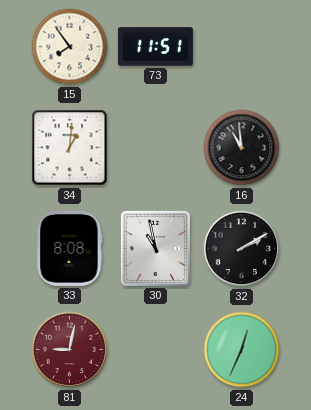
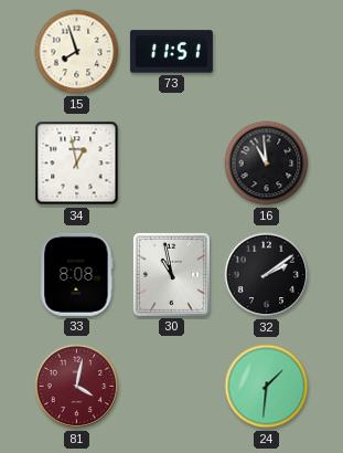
15: 7:54 -> 7:57 (77, 52)
34: 1:01 -> 12:58 (77, 164)
32: 2:10 -> 2:09 (267, 275)
81: 9:02 -> 4:02 (77, 387)
24: 12:34 -> 1:31 (267, 387)
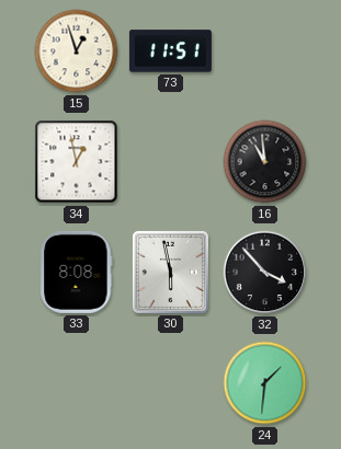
15: 7:57 -> 12:57 (77, 51)
30: 10:58 -> 5:58 (170, 272)
32: 2:09 -> 3:53 (265, 273)
81: 4:02 -> none (77, 387)
